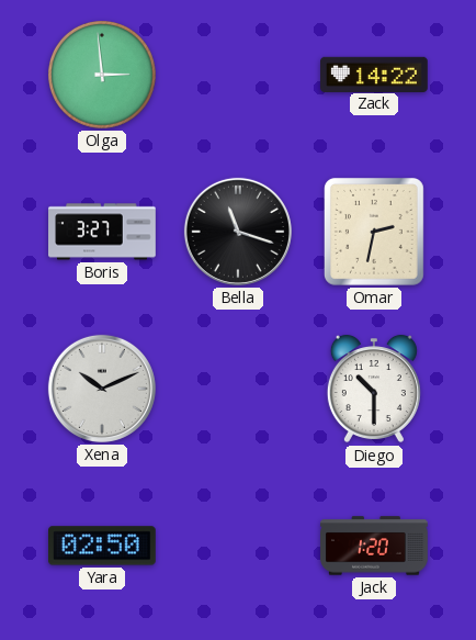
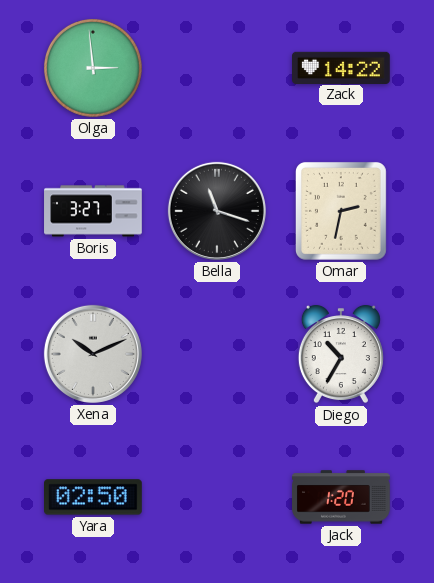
Diego: 10:30 -> 10:35 (341, 354)
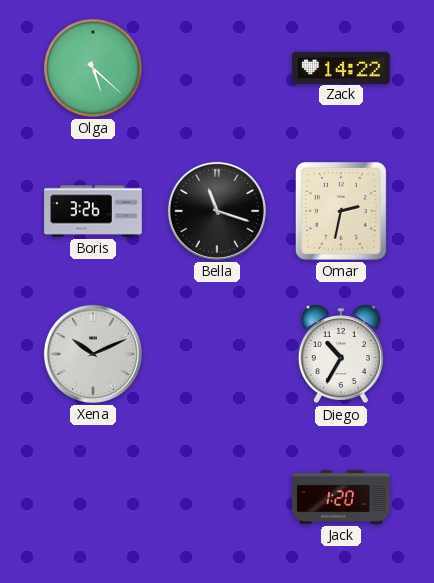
Olga: 2:59 -> 5:22 (93, 68)
Boris: 3:27 -> 3:26 (93, 211)
Yara: 02:50 -> none (94, 497)
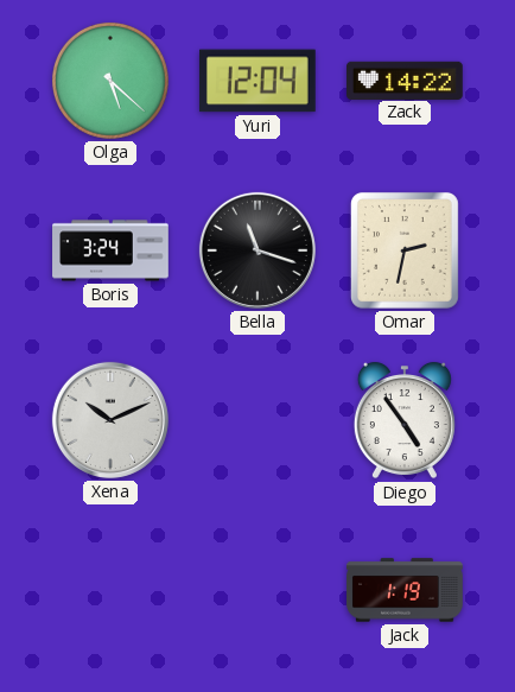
Yuri: none -> 12:04 (257, 81)
Boris: 3:26 -> 3:24 (110, 250)
Diego: 10:35 -> 4:54 (405, 420)
Jack: 1:20 -> 1:19 (405, 590)
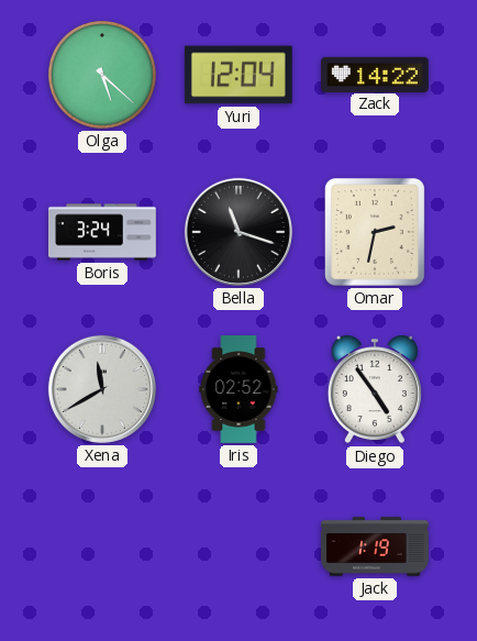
Xena: 10:11 -> 11:40 (102, 389)
Iris: none -> 02:52 (239, 389)
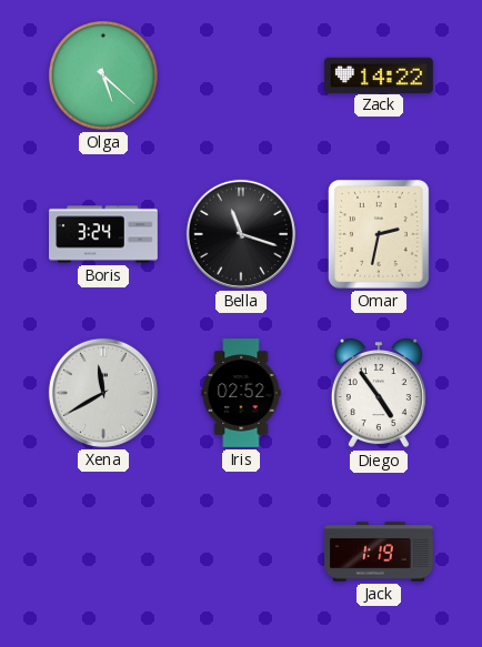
Yuri: 12:04 -> none (239, 75)
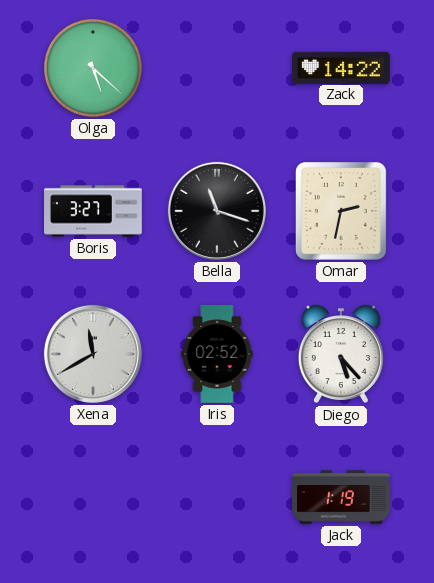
Boris: 3:24 -> 3:27 (93, 211)
Diego: 4:54 -> 5:23 (341, 354)
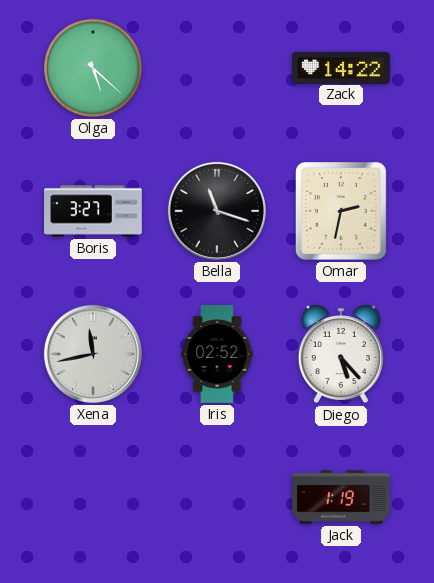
Xena: 11:40 -> 11:43 (93, 354)
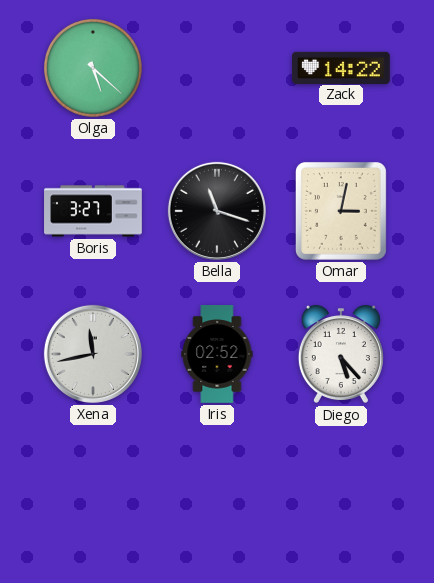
Omar: 2:32 -> 3:02 (341, 211)
Jack: 1:19 -> none (341, 497)
